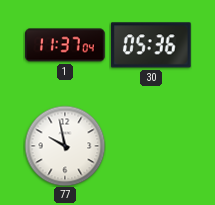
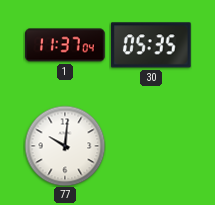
30: 05:36 -> 05:35 (151, 45)
77: 9:58 -> 10:01 (65, 146)
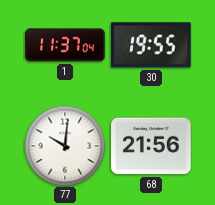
30: 05:35 -> 19:55 (151, 45)
68: none -> 21:56 (151, 146)
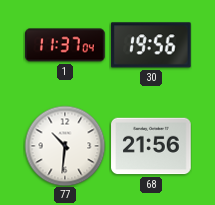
30: 19:55 -> 19:56 (151, 45)
77: 10:01 -> 10:31 (65, 146)
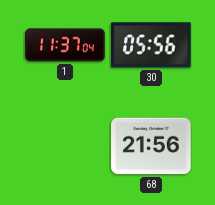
30: 19:56 -> 05:56 (151, 45)
77: 10:31 -> none (65, 146)
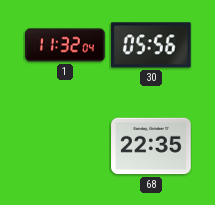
1: 11:37 -> 11:32 (65, 45)
68: 21:56 -> 22:35 (151, 146)
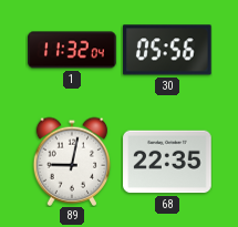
89: none -> 9:02 (72, 162)
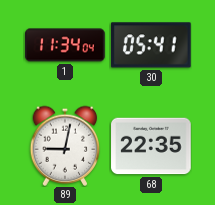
1: 11:32 -> 11:34 (65, 45)
30: 05:56 -> 05:41 (151, 45)
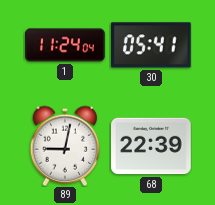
1: 11:34 -> 11:24 (65, 45)
68: 22:35 -> 22:39 (151, 146)
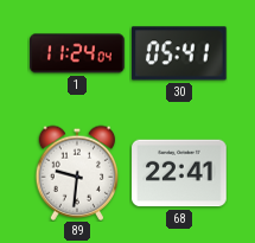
89: 9:02 -> 9:31 (77, 173)
68: 22:39 -> 22:41 (179, 173)
